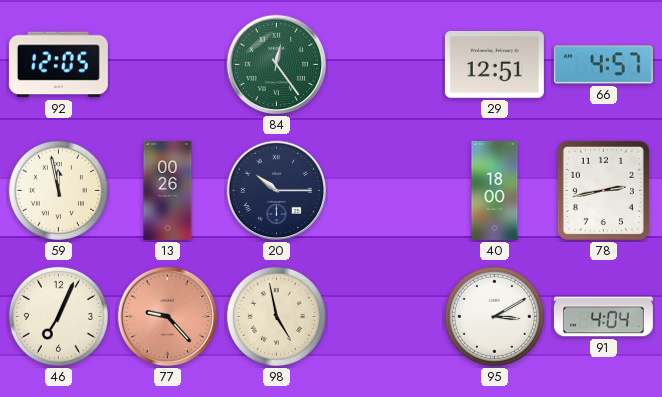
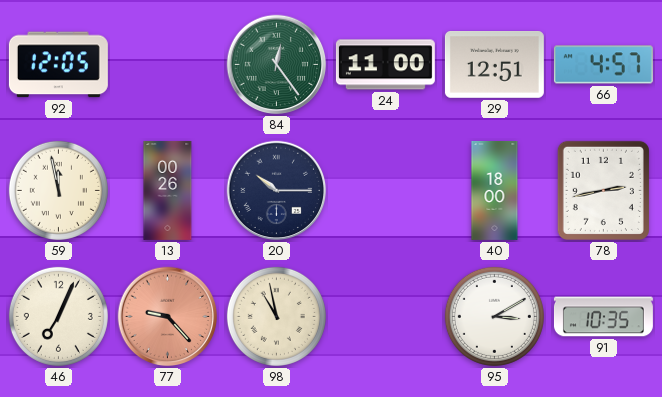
24: none -> 11:00 (385, 65)
98: 4:58 -> 10:58 (276, 316)
91: 4:04 -> 10:35 (603, 317)
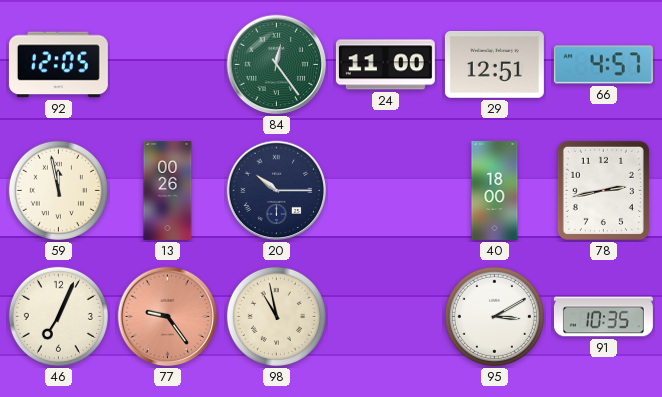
77: 9:23 -> 9:24 (168, 317)
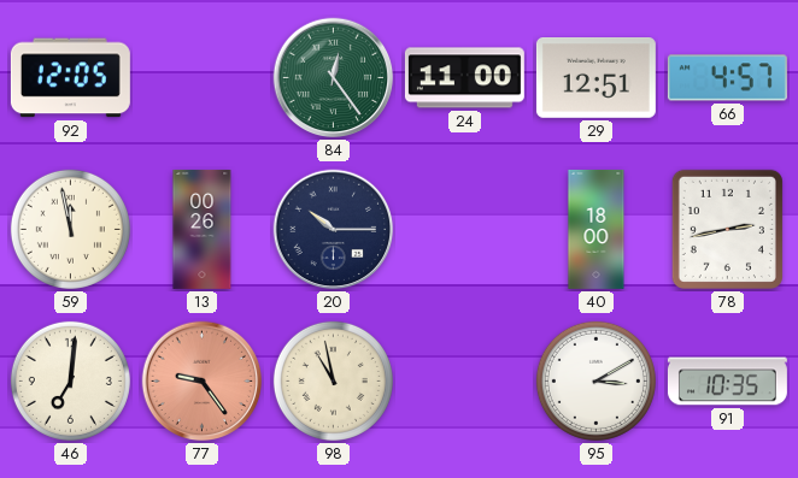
46: 7:04 -> 7:01 (70, 380)
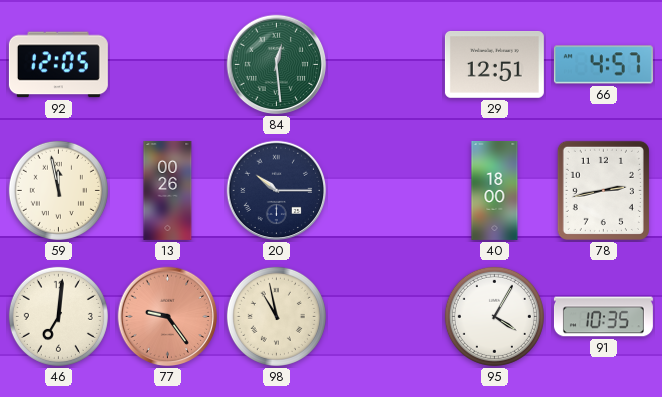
84: 12:24 -> 12:29 (277, 65)
24: 11:00 -> none (464, 78)
95: 3:10 -> 4:05 (494, 316)
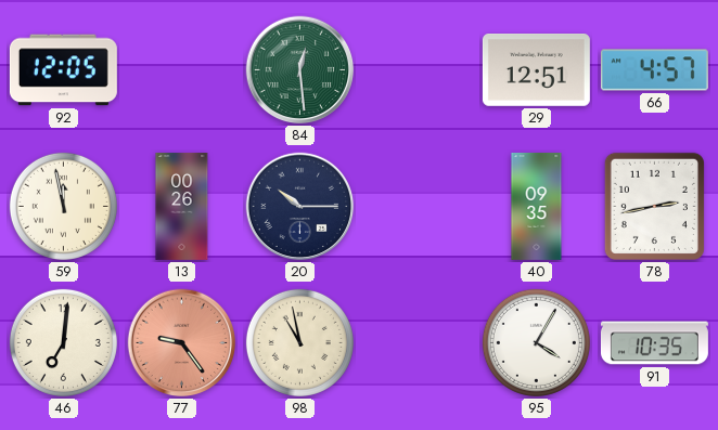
40: 18:00 -> 09:35 (537, 206)
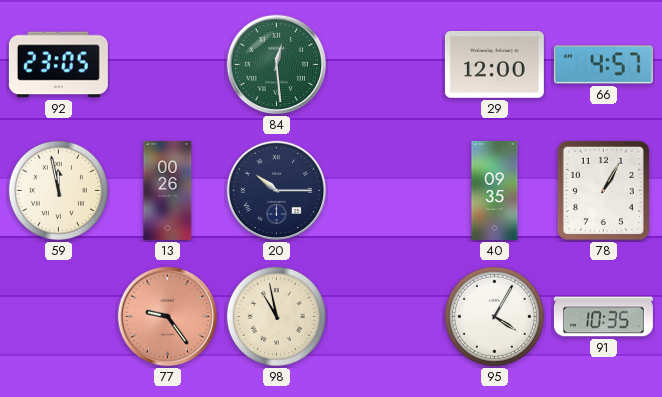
92: 12:05 -> 23:05 (58, 65)
29: 12:51 -> 12:00 (494, 65)
78: 2:43 -> 1:05 (603, 190)
46: 7:01 -> none (63, 342)
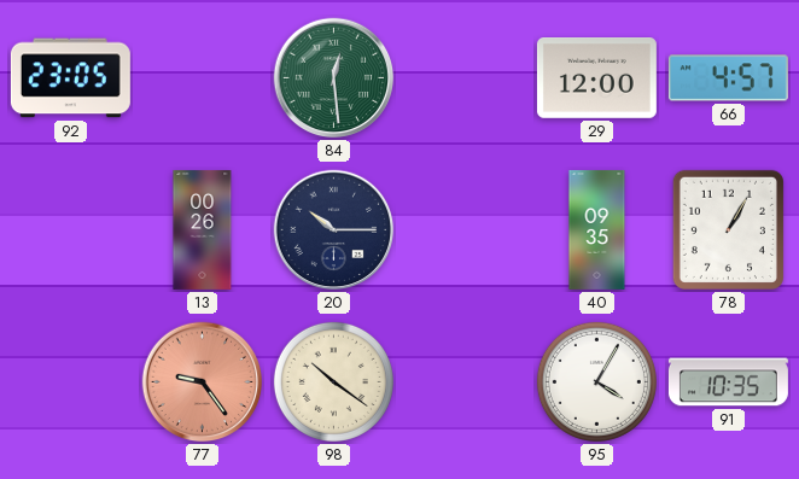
59: 11:58 -> none (58, 190)
98: 10:58 -> 10:21 (333, 381)
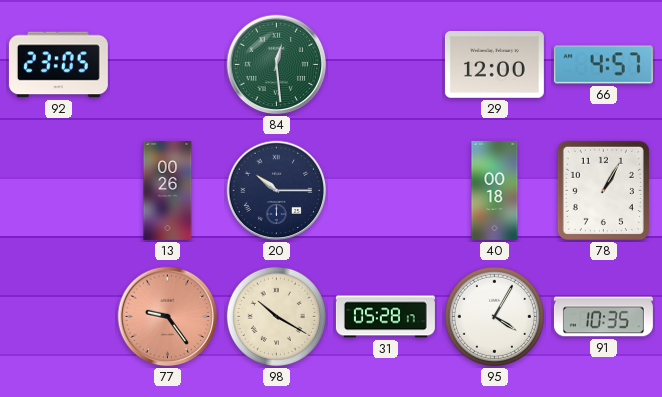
40: 09:35 -> 00:18 (495, 190)
98: 10:21 -> 10:20 (276, 316)
31: none -> 05:28 (385, 317)
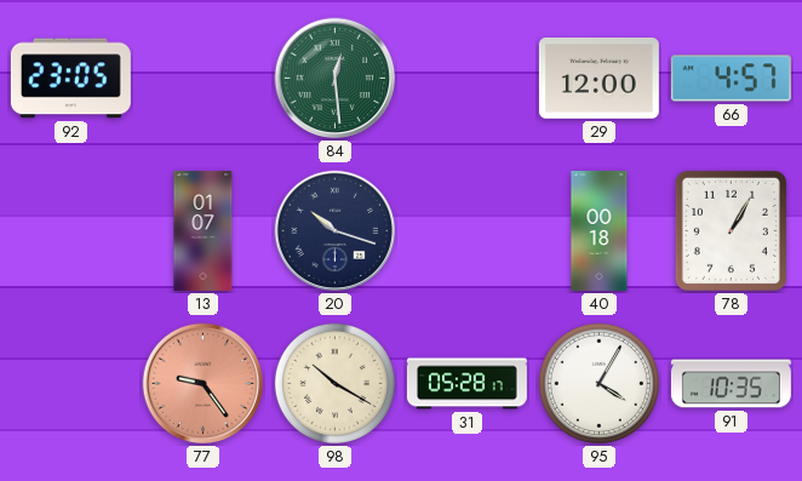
13: 00:26 -> 01:07 (204, 230)
20: 10:15 -> 10:18 (336, 231)
